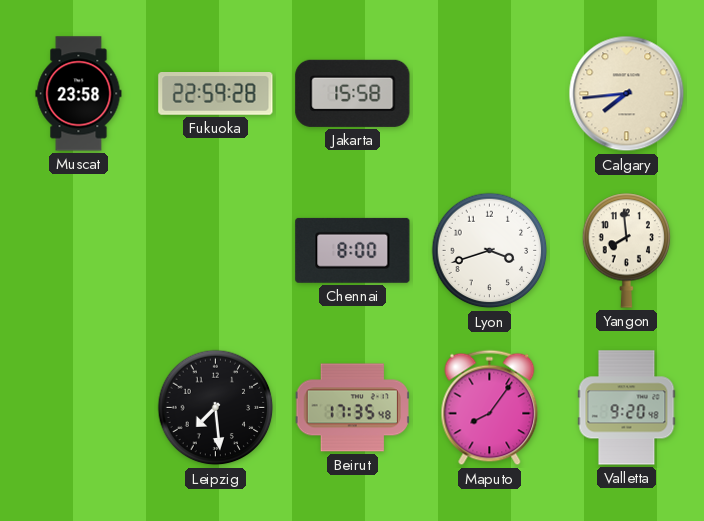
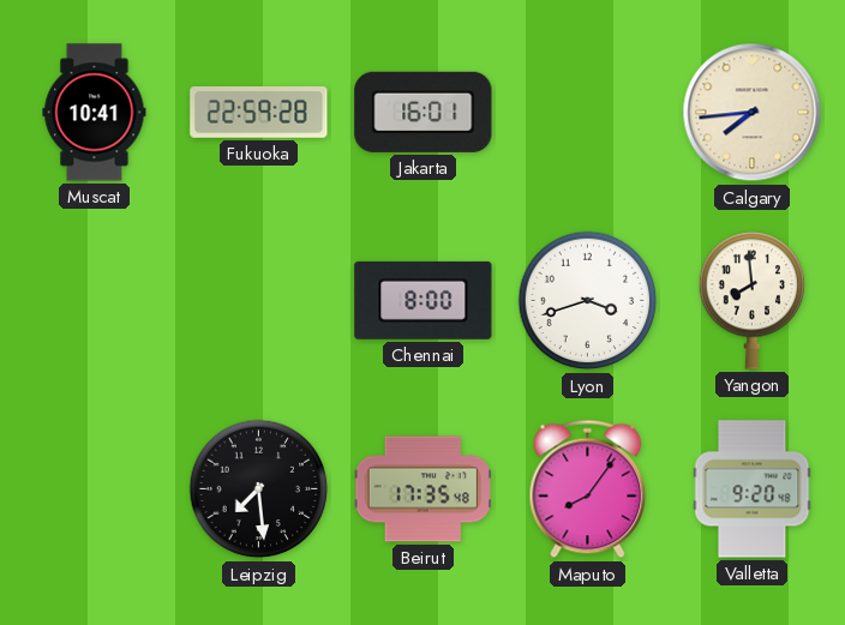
Muscat: 23:58 -> 10:41 (95, 113)
Jakarta: 15:58 -> 16:01 (424, 112)
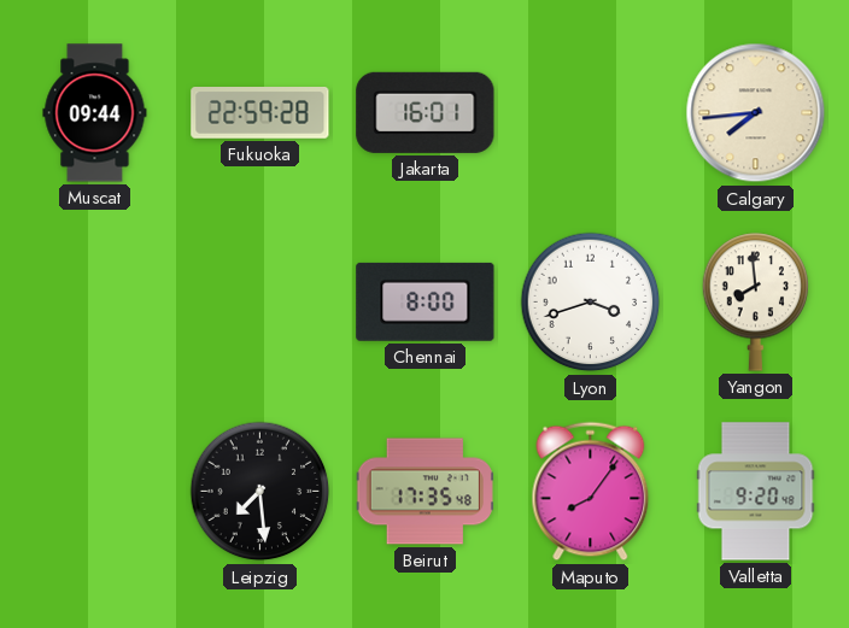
Muscat: 10:41 -> 09:44 (95, 113)
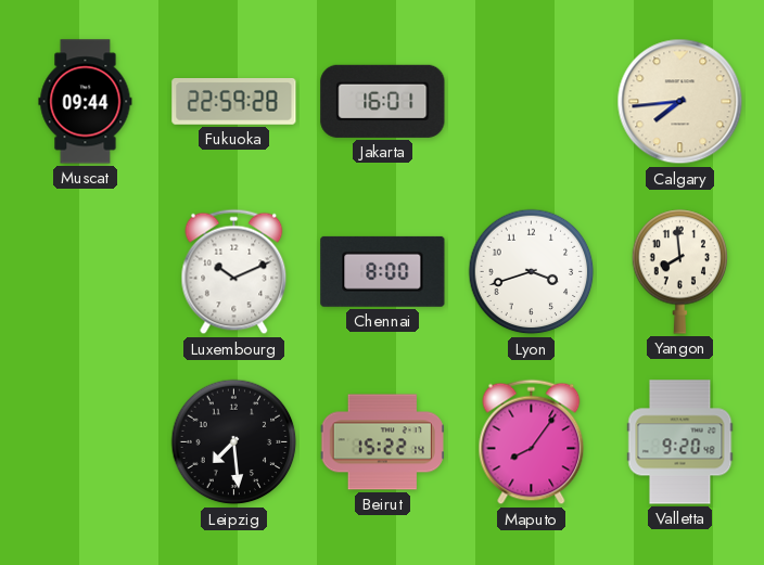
Luxembourg: none -> 10:11 (234, 272)
Beirut: 17:35 -> 15:22 (382, 442)
